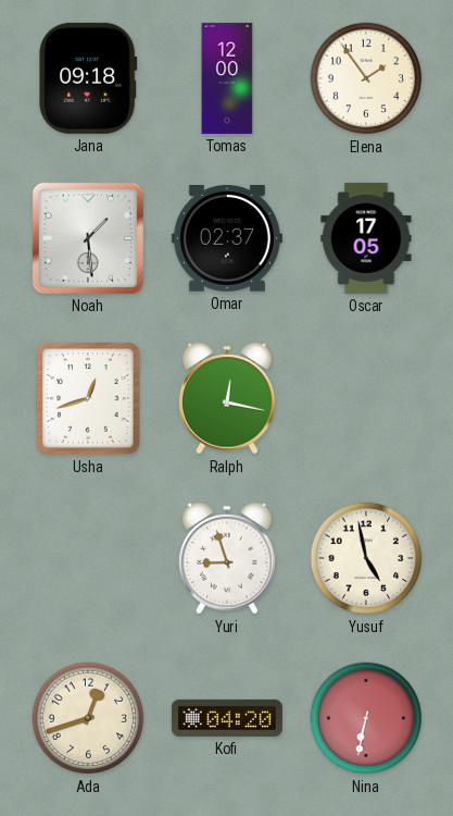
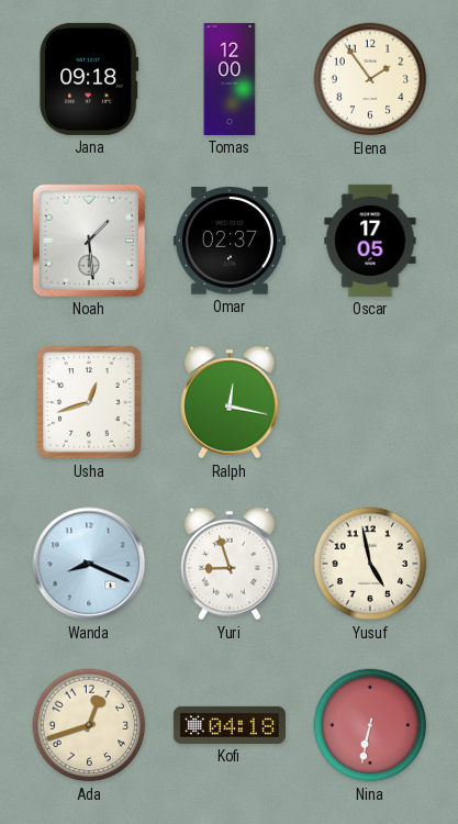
Wanda: none -> 8:19 (89, 564)
Kofi: 04:20 -> 04:18 (230, 725)
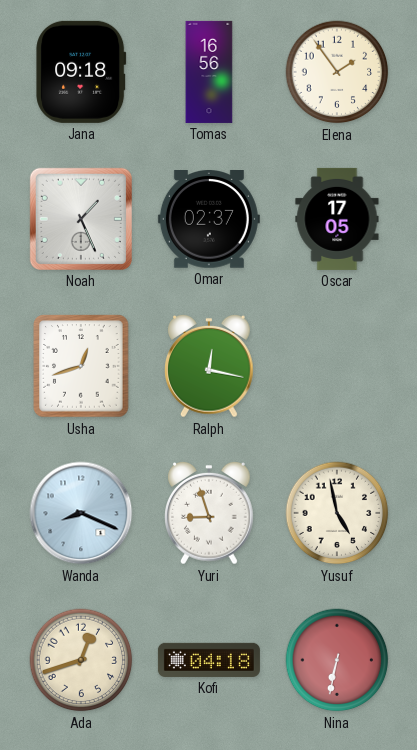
Tomas: 12:00 -> 16:56 (209, 72)
Noah: 1:29 -> 1:26 (81, 219)
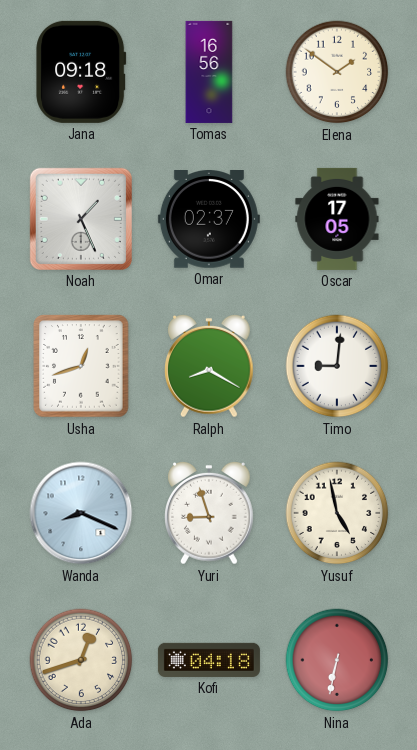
Elena: 1:54 -> 1:51 (337, 72)
Ralph: 12:17 -> 8:20 (210, 366)
Timo: none -> 9:01 (337, 366)
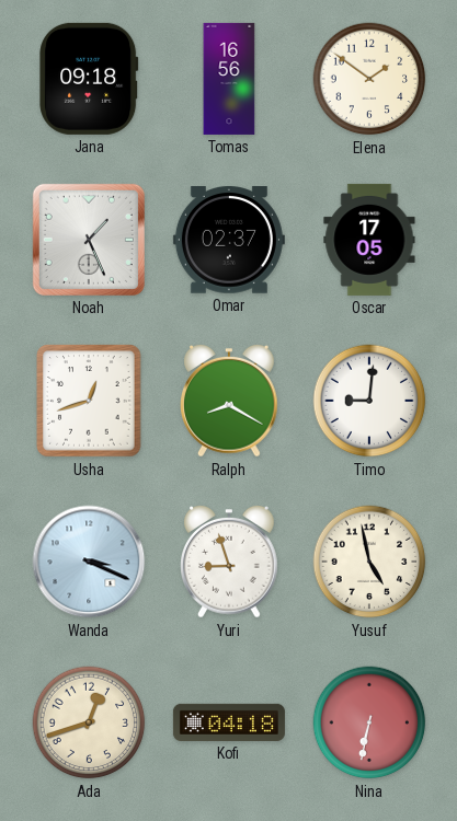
Wanda: 8:19 -> 3:19 (89, 562)
